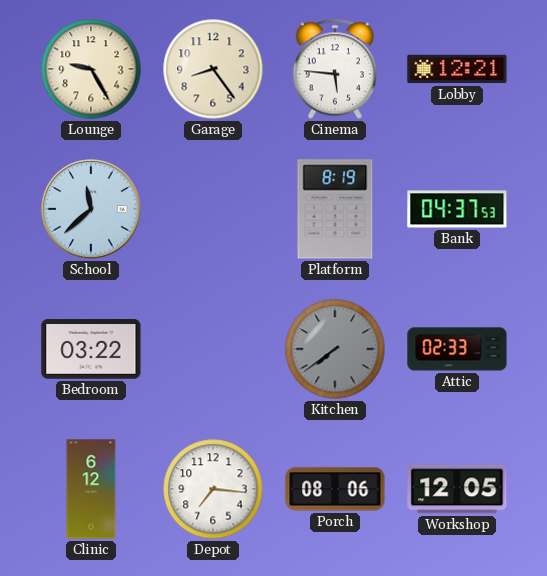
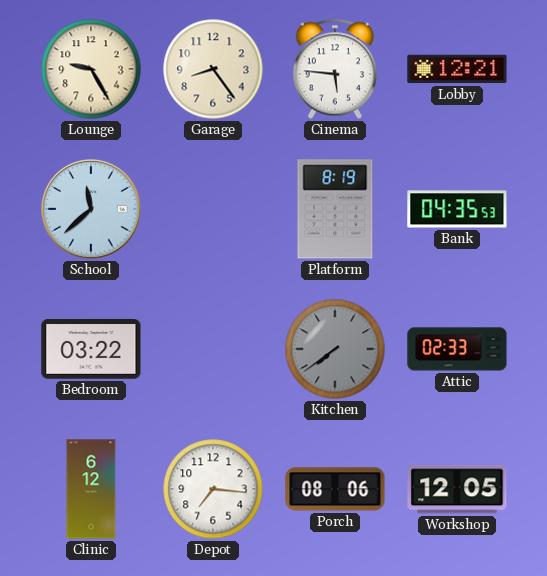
Bank: 04:37 -> 04:35 (457, 209)
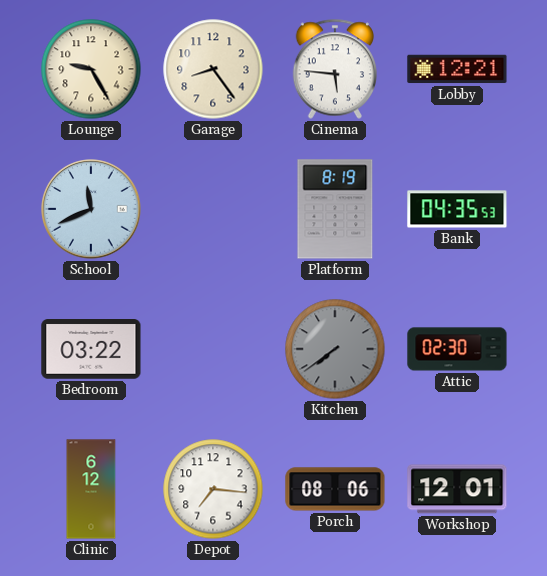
School: 11:38 -> 11:41 (91, 209)
Attic: 02:33 -> 02:30 (457, 349)
Workshop: 12:05 -> 12:01 (457, 489)
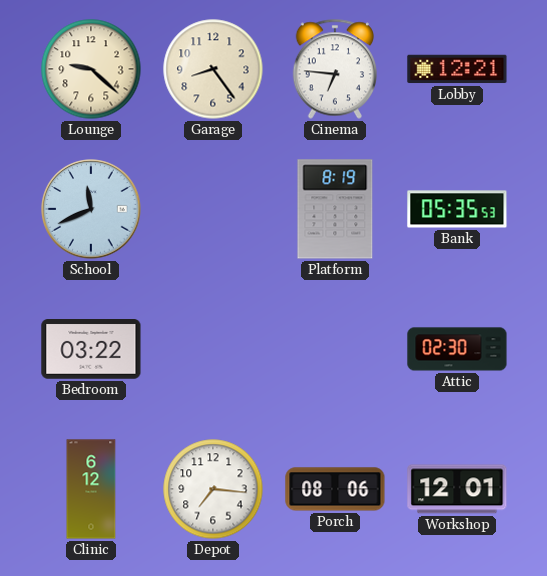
Lounge: 9:25 -> 9:22 (91, 69)
Cinema: 5:46 -> 6:46 (334, 69)
Bank: 04:35 -> 05:35 (457, 209)
Kitchen: 7:39 -> none (335, 349)
